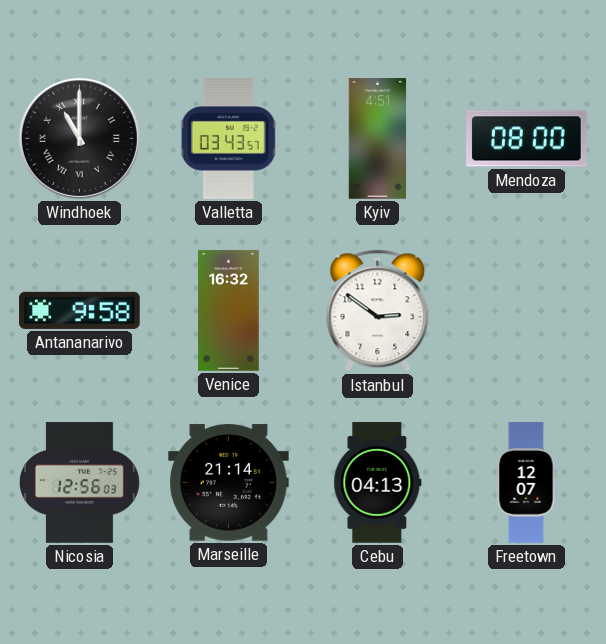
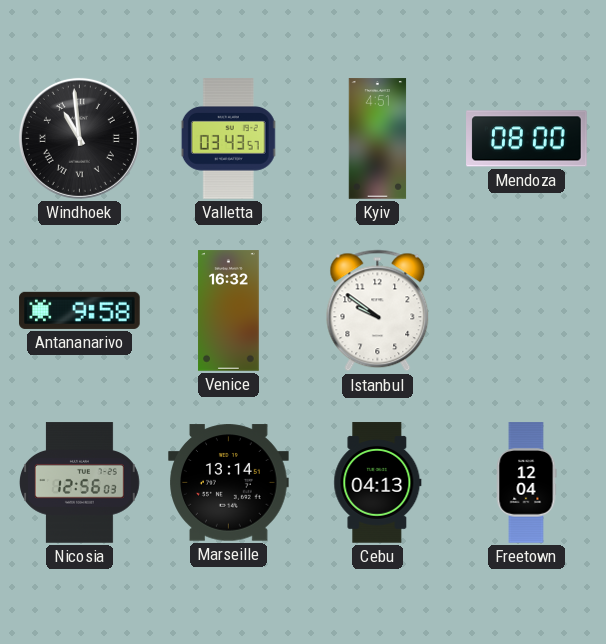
Windhoek: 11:00 -> 10:59 (79, 138)
Istanbul: 2:51 -> 9:51 (378, 311)
Marseille: 21:14 -> 13:14 (229, 483)
Freetown: 12:07 -> 12:04 (526, 483)
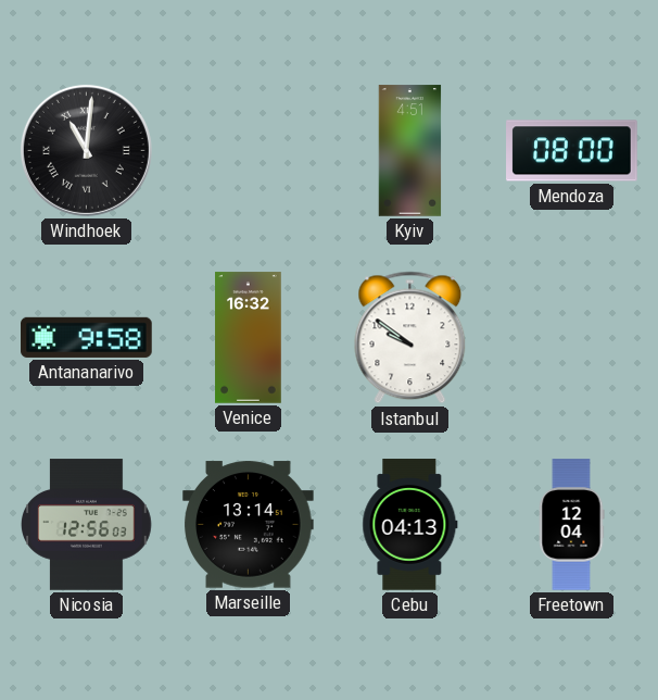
Windhoek: 10:59 -> 11:01 (86, 150)
Valletta: 03:43 -> none (229, 139)
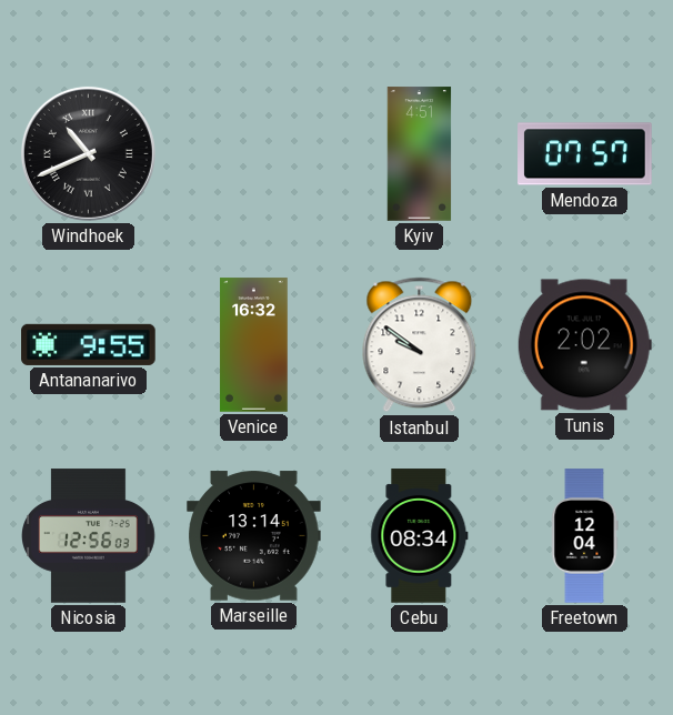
Windhoek: 11:01 -> 10:41 (88, 153)
Mendoza: 08:00 -> 07:57 (585, 154)
Antananarivo: 9:58 -> 9:55 (89, 344)
Tunis: none -> 2:02 (584, 345)
Cebu: 04:13 -> 08:34 (420, 536)
